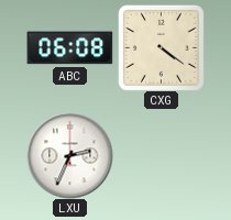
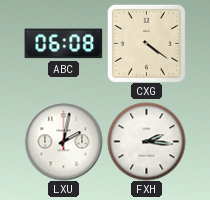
LXU: 2:34 -> 2:02 (63, 141)
FXH: none -> 2:16 (146, 141)
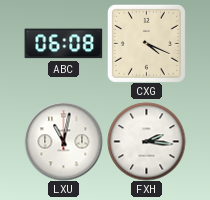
CXG: 4:21 -> 4:19 (146, 43)
LXU: 2:02 -> 11:02 (63, 141)
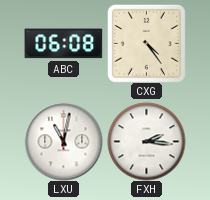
CXG: 4:19 -> 4:24 (146, 43)
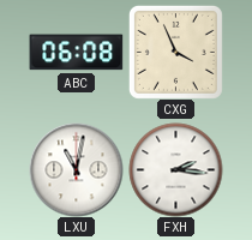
CXG: 4:24 -> 3:56 (175, 52)
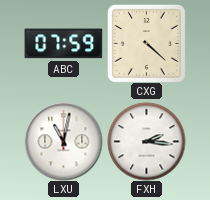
ABC: 06:08 -> 07:59 (63, 44)
CXG: 3:56 -> 4:22 (146, 43)
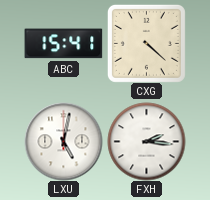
ABC: 07:59 -> 15:41 (63, 44)
LXU: 11:02 -> 5:02 (63, 141)
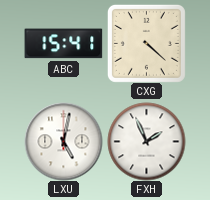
FXH: 2:16 -> 1:56 (146, 141)
